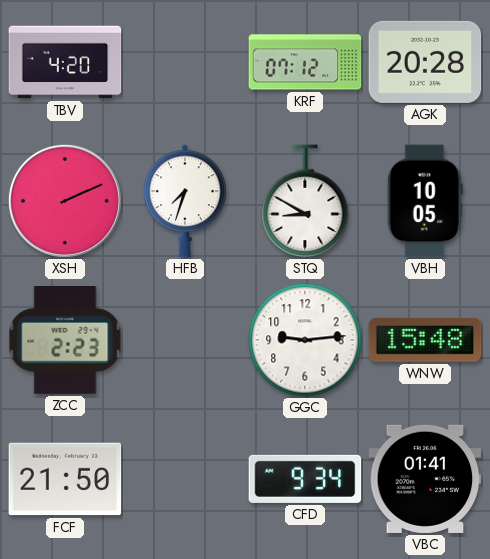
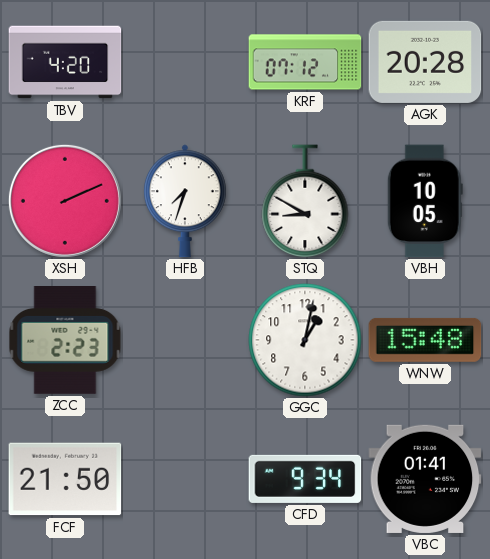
GGC: 9:14 -> 1:02 (305, 340)
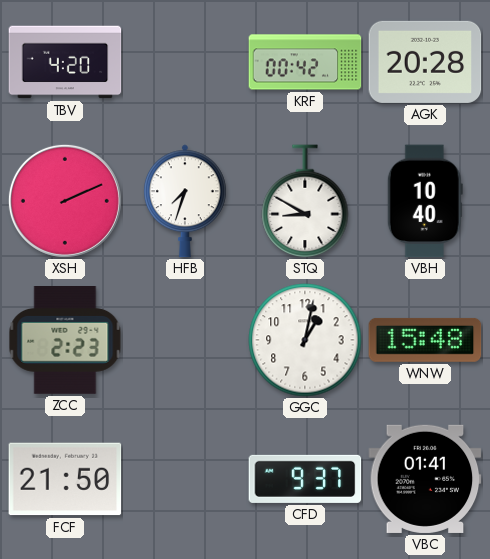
KRF: 07:12 -> 00:42 (305, 62)
VBH: 10:05 -> 10:40 (425, 201)
CFD: 9:34 -> 9:37 (305, 479)
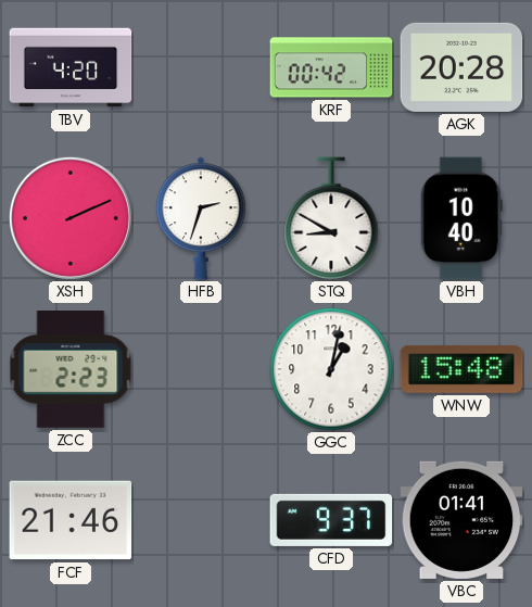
HFB: 7:33 -> 2:33 (201, 218)
FCF: 21:50 -> 21:46 (71, 520)
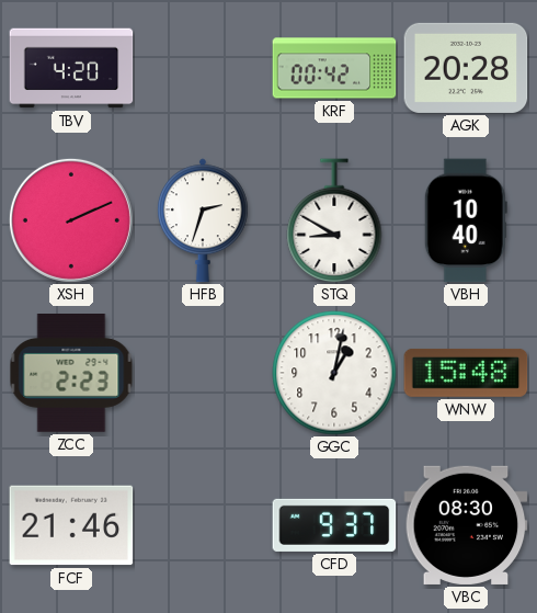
VBC: 01:41 -> 08:30 (466, 525)
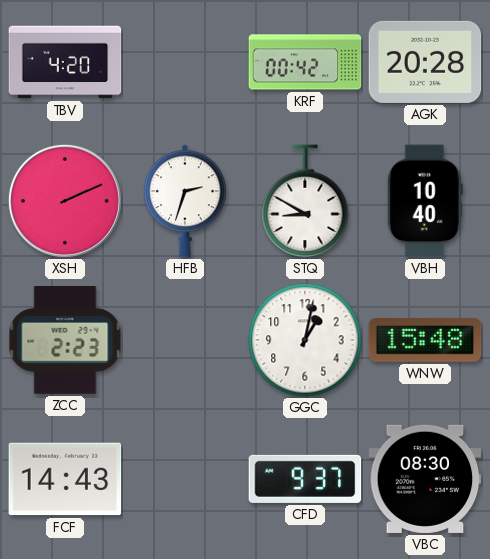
FCF: 21:46 -> 14:43 (65, 479)
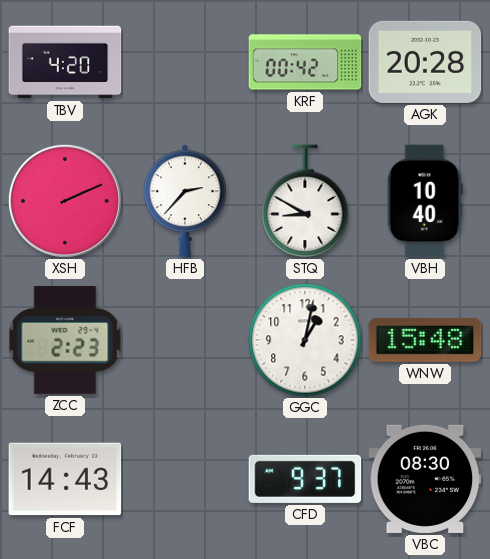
HFB: 2:33 -> 2:37 (185, 201)
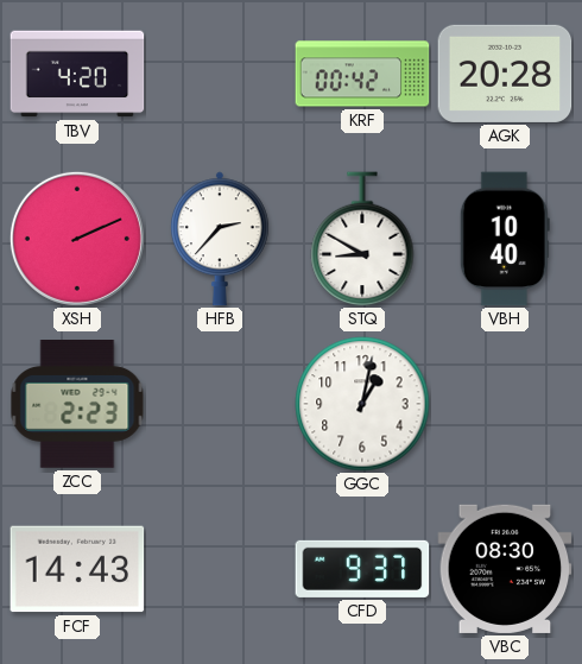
WNW: 15:48 -> none (425, 340)
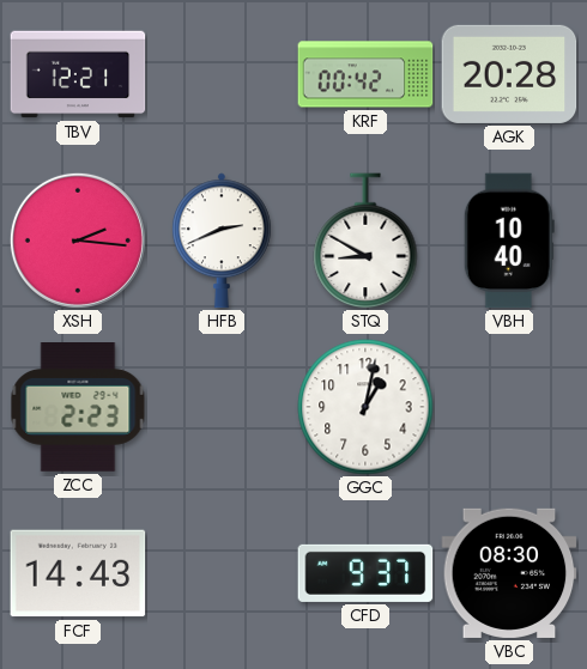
TBV: 4:20 -> 12:21 (78, 74)
XSH: 2:11 -> 2:16 (78, 241)
HFB: 2:37 -> 2:41 (222, 241)
